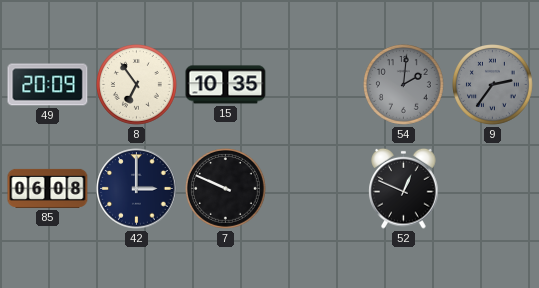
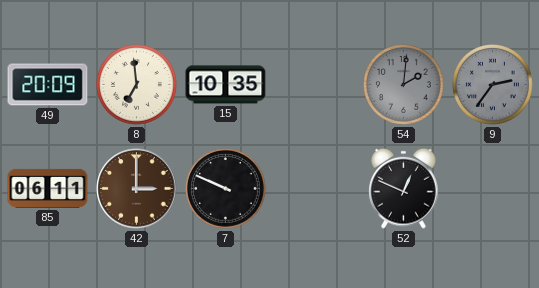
8: 6:54 -> 6:59 (137, 85)
85: 06:08 -> 06:11 (48, 188)
42 dial: navy -> brown (137, 189)
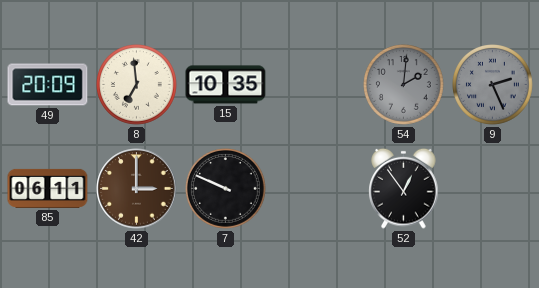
9: 2:36 -> 2:26 (493, 85)
52: 12:49 -> 12:54 (404, 188)
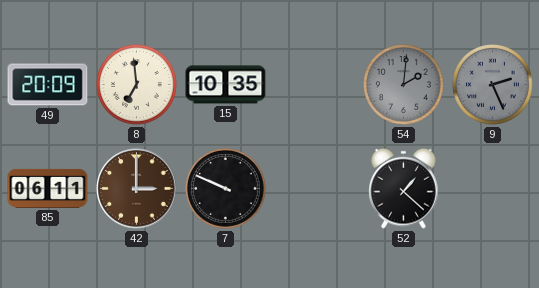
52: 12:54 -> 1:22 (404, 188)
